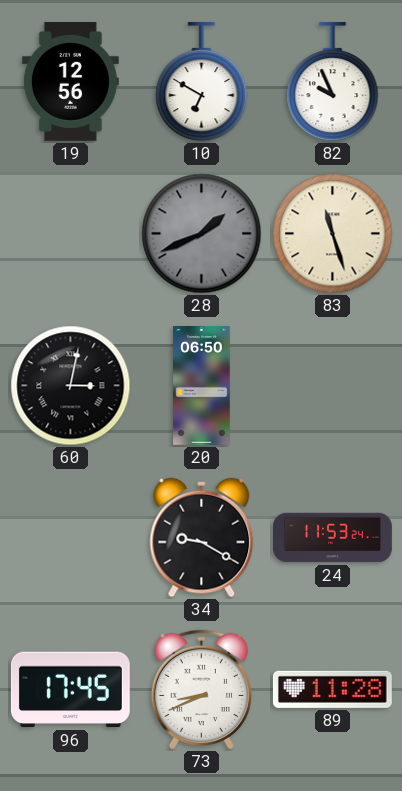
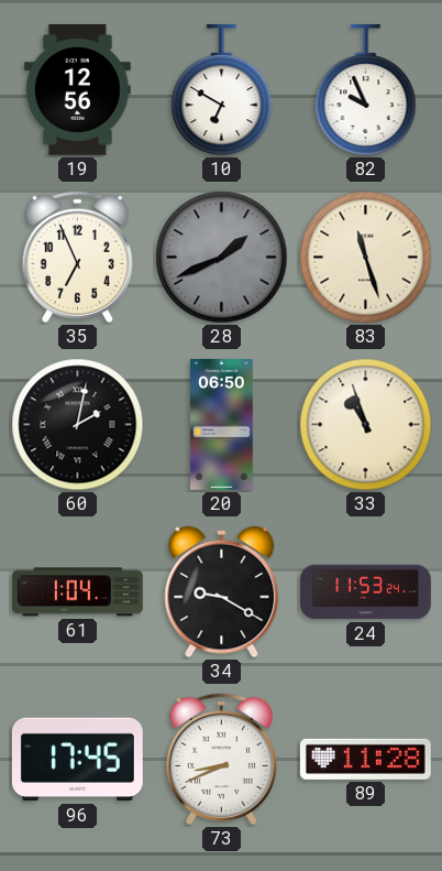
35: none -> 6:56 (77, 258)
60: 3:02 -> 2:02 (78, 425)
33: none -> 10:57 (366, 425)
61: none -> 1:04 (77, 592)
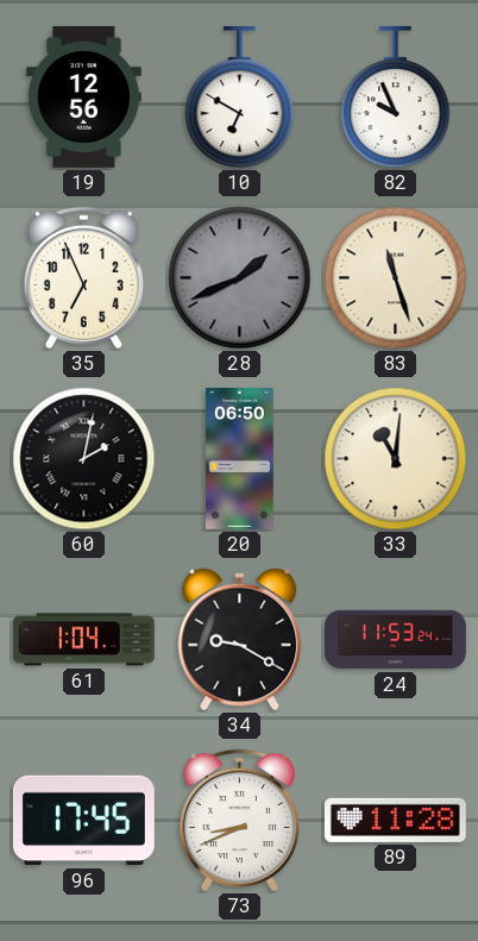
33: 10:57 -> 11:01 (396, 459)
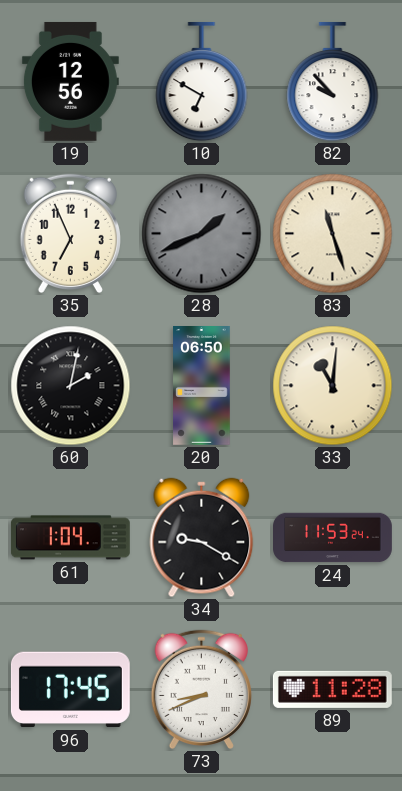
82: 9:56 -> 9:53 (333, 82)
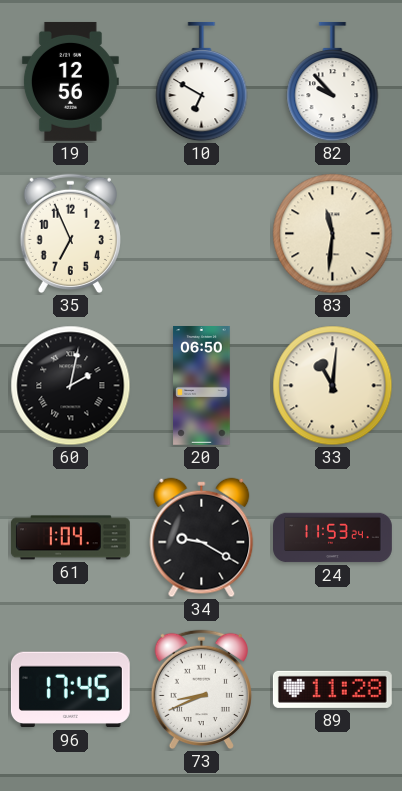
28: 1:41 -> none (202, 234)
83: 11:27 -> 11:31 (333, 234)
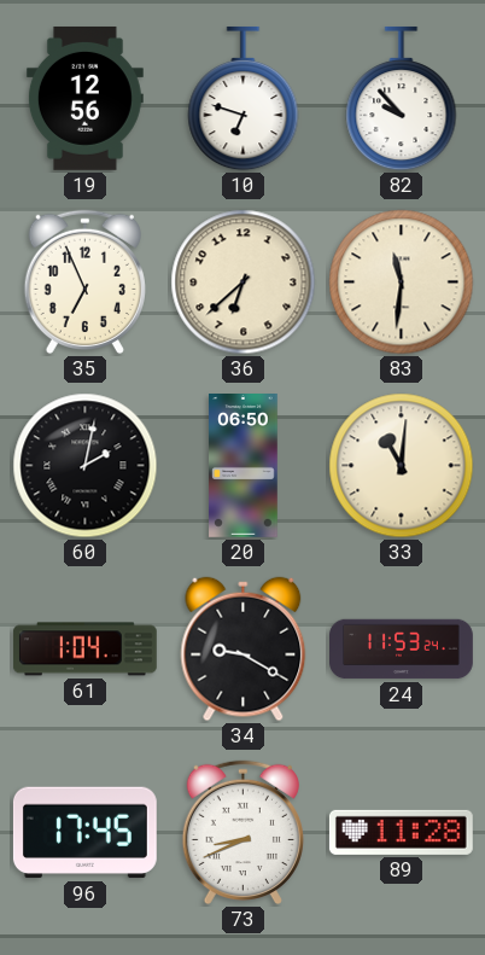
10: 6:50 -> 6:48 (244, 99)
36: none -> 6:38 (244, 283)
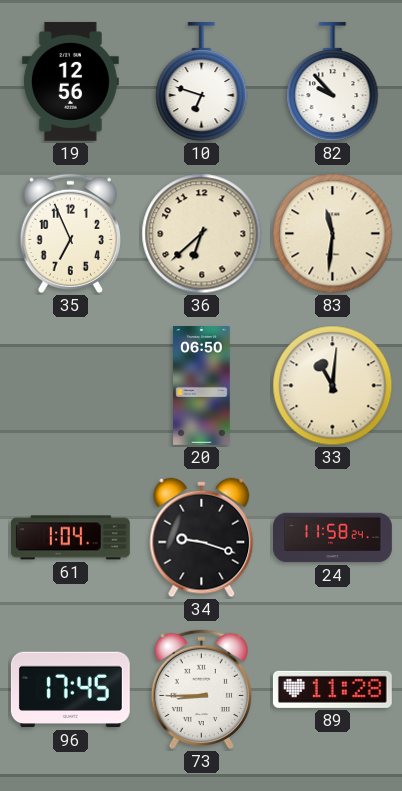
60: 2:02 -> none (86, 466)
34: 9:20 -> 9:18 (202, 538)
24: 11:53 -> 11:58 (333, 538)
73: 8:41 -> 8:45 (201, 690)
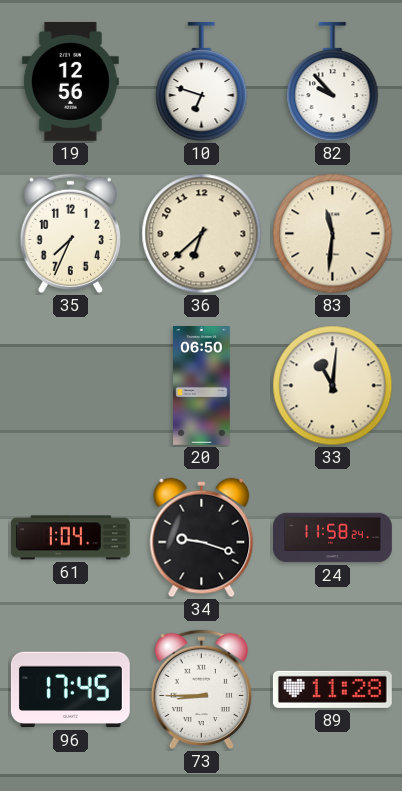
35: 6:56 -> 7:34 (70, 234)
